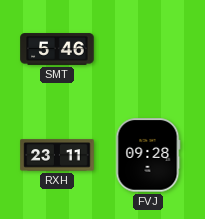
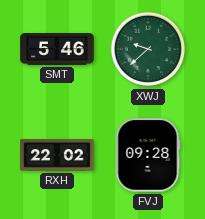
XWJ: none -> 9:38 (148, 49)
RXH: 23:11 -> 22:02 (57, 155)
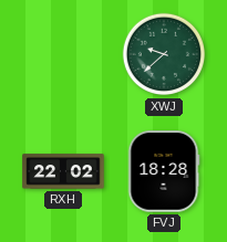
SMT: 5:46 -> none (57, 49)
FVJ: 09:28 -> 18:28 (164, 171)
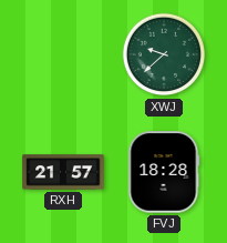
RXH: 22:02 -> 21:57 (63, 172)
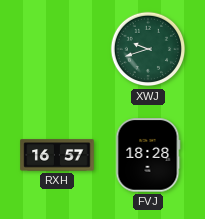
XWJ: 9:38 -> 9:42 (148, 49)
RXH: 21:57 -> 16:57 (57, 155)
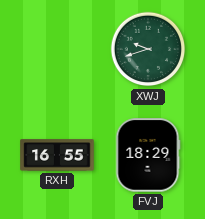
RXH: 16:57 -> 16:55 (57, 155)
FVJ: 18:28 -> 18:29 (148, 155)
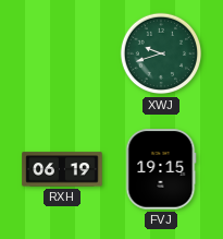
RXH: 16:55 -> 06:19 (62, 169)
FVJ: 18:29 -> 19:15 (161, 169)
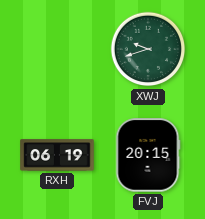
FVJ: 19:15 -> 20:15 (148, 155)
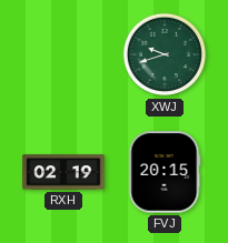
RXH: 06:19 -> 02:19 (63, 172)
